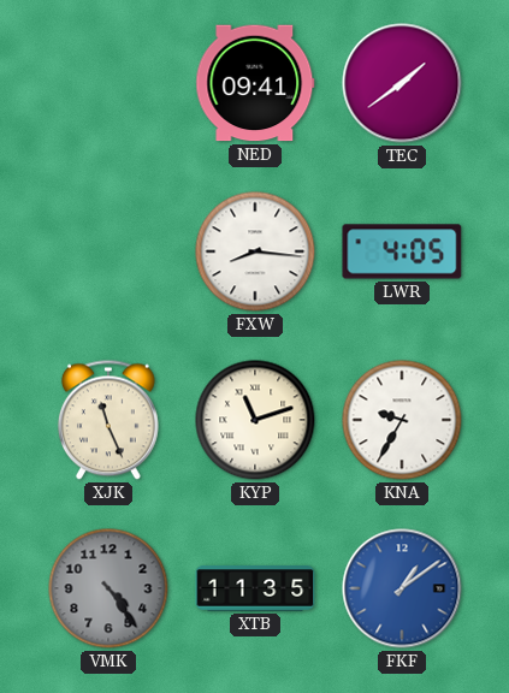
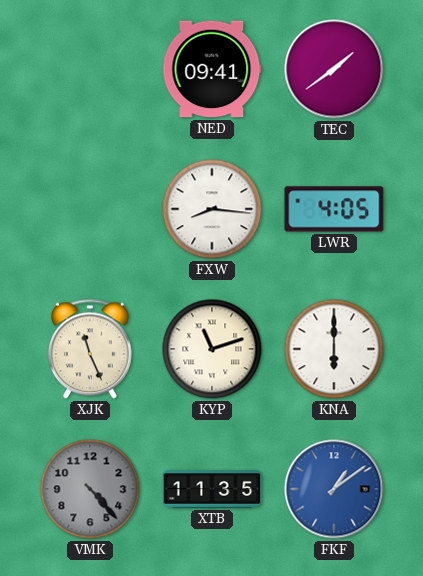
KNA: 9:35 -> 6:00 (334, 349)
VMK: 4:24 -> 4:23 (90, 489)
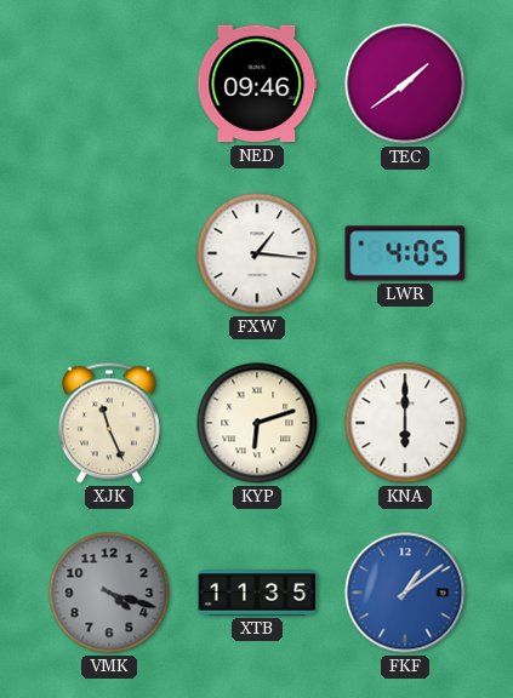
NED: 09:41 -> 09:46 (257, 84)
FXW: 8:16 -> 1:16 (257, 253)
KYP: 11:12 -> 6:12 (257, 423)
VMK: 4:23 -> 4:18 (109, 593)
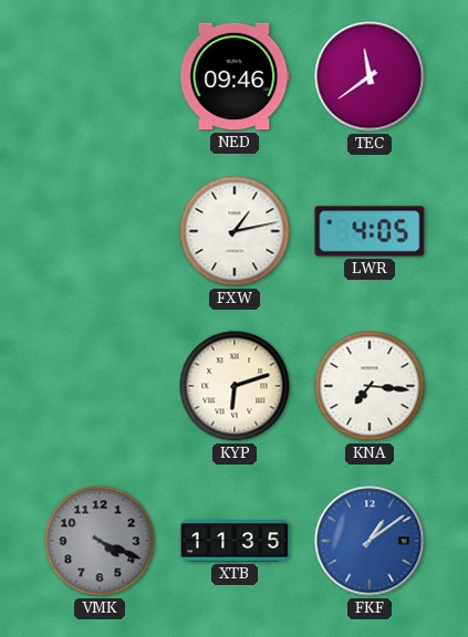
TEC: 1:39 -> 11:39 (370, 76)
FXW: 1:16 -> 1:13 (235, 231)
XJK: 11:26 -> none (109, 423)
KNA: 6:00 -> 7:16 (370, 386)
VMK: 4:18 -> 4:19 (100, 541)
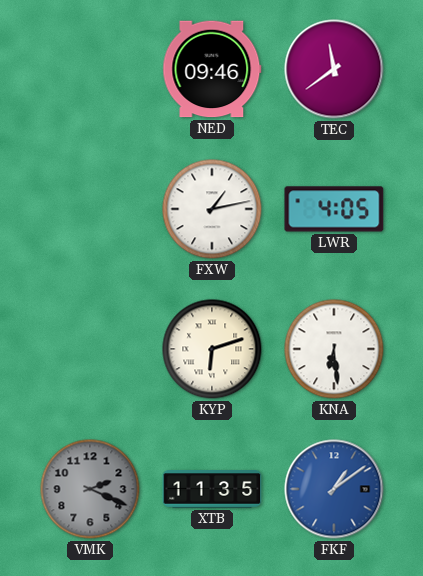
KNA: 7:16 -> 6:29 (334, 349)
VMK: 4:19 -> 2:19 (90, 489)
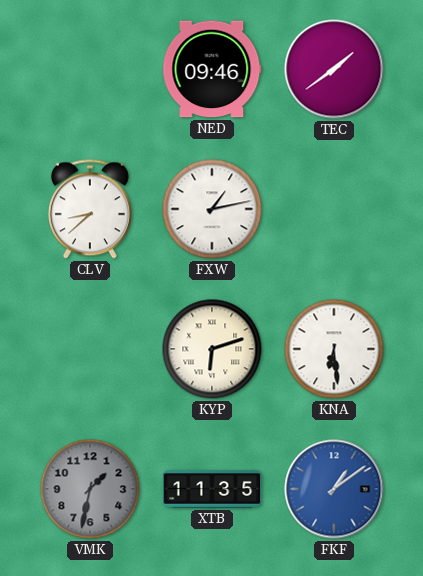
TEC: 11:39 -> 1:39 (334, 69)
CLV: none -> 8:38 (90, 209)
LWR: 4:05 -> none (334, 209)
VMK: 2:19 -> 1:32 (90, 489)
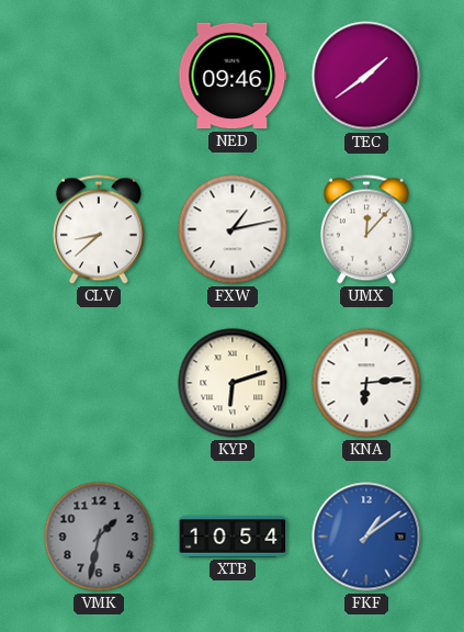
UMX: none -> 12:07 (366, 229)
KNA: 6:29 -> 6:14 (366, 383)
XTB: 11:35 -> 10:54 (233, 538)
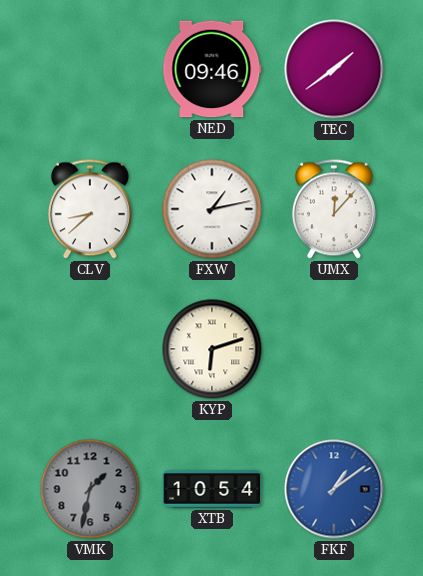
KNA: 6:14 -> none (366, 383)
